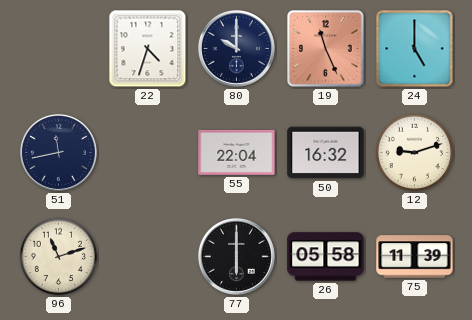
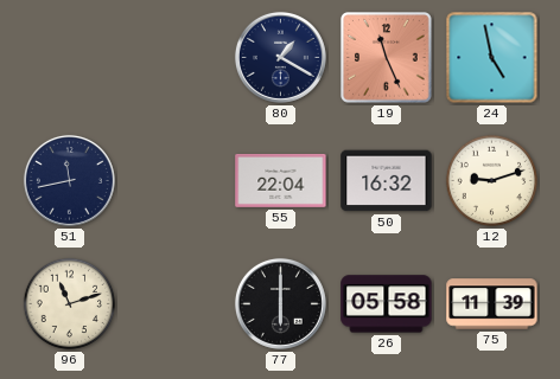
22: 4:33 -> none (148, 49)
80: 10:00 -> 1:20 (280, 57)
24: 5:00 -> 4:58 (492, 58)
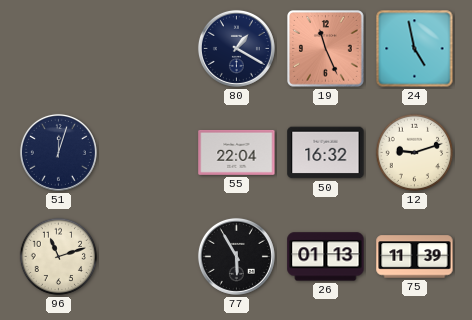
51: 11:43 -> 12:03 (58, 152)
77: 6:00 -> 5:55 (236, 256)
26: 05:58 -> 01:13 (326, 257)
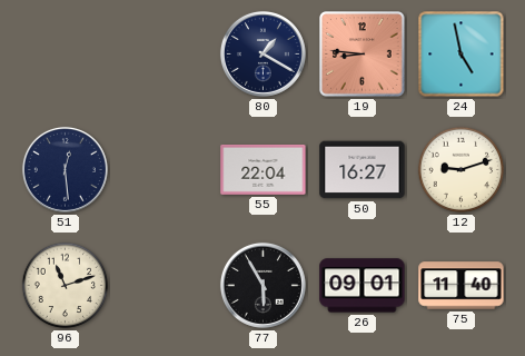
19: 11:26 -> 8:46 (363, 55)
51: 12:03 -> 12:29 (65, 169)
50: 16:32 -> 16:27 (363, 170)
26: 01:13 -> 09:01 (363, 286)
75: 11:39 -> 11:40 (462, 286)
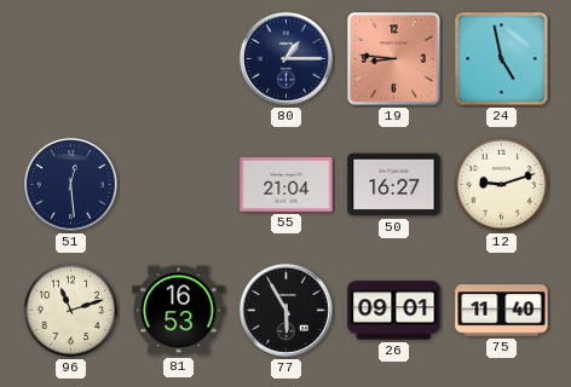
80: 1:20 -> 1:15 (285, 58)
55: 22:04 -> 21:04 (287, 184)
81: none -> 16:53 (179, 311)
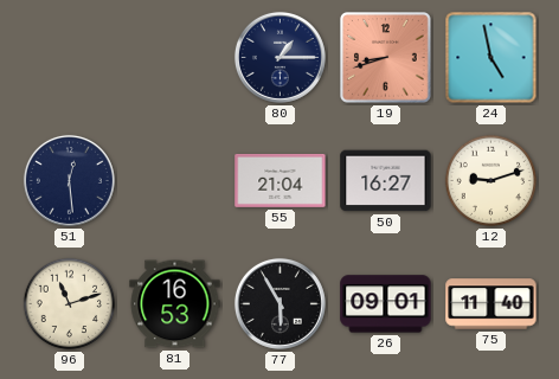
19: 8:46 -> 8:42 (386, 58)
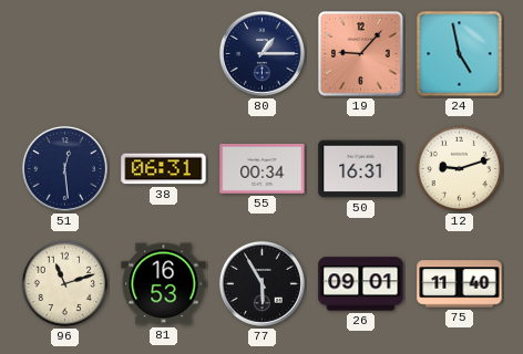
19: 8:42 -> 9:07 (361, 54)
38: none -> 06:31 (164, 169)
55: 21:04 -> 00:34 (263, 168)
50: 16:27 -> 16:31 (361, 169)
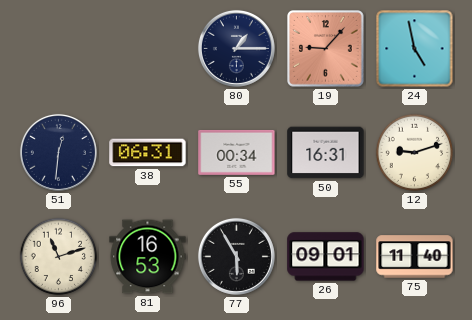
51: 12:29 -> 12:31 (58, 152)
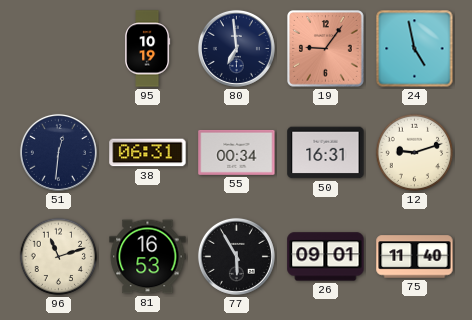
95: none -> 10:19 (148, 49)
80: 1:15 -> 6:59 (236, 48)
19: 9:07 -> 9:06 (326, 49)
